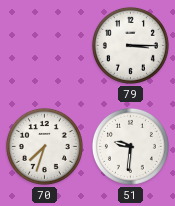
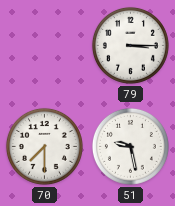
70: 7:33 -> 7:30 (44, 146)
51: 9:31 -> 9:28 (130, 146)
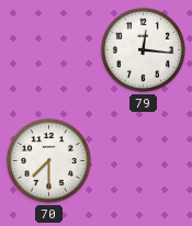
79: 3:15 -> 12:16 (143, 49)
51: 9:28 -> none (130, 146)
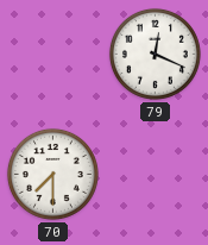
79: 12:16 -> 12:19 (155, 54)
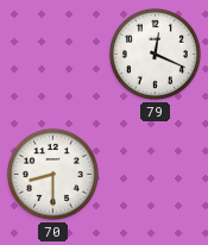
70: 7:30 -> 8:30 (52, 174)
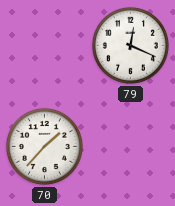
70: 8:30 -> 1:37 (44, 146)
